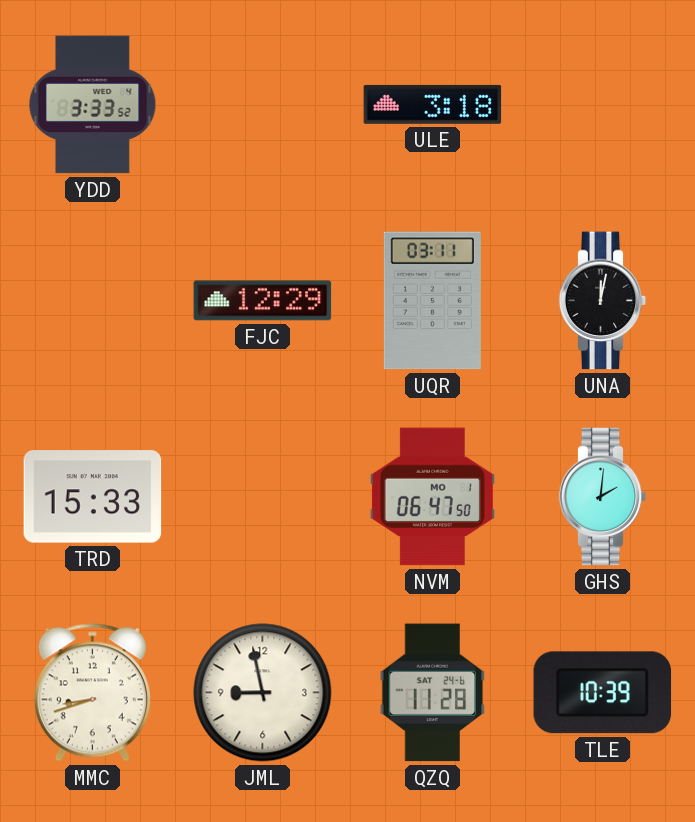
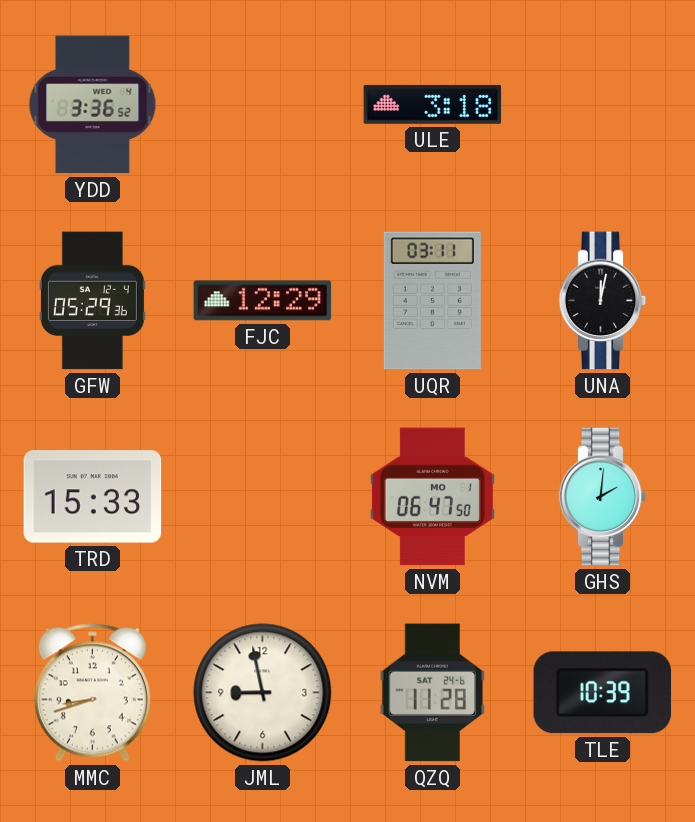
YDD: 3:33 -> 3:36 (93, 105)
GFW: none -> 05:29 (92, 301)
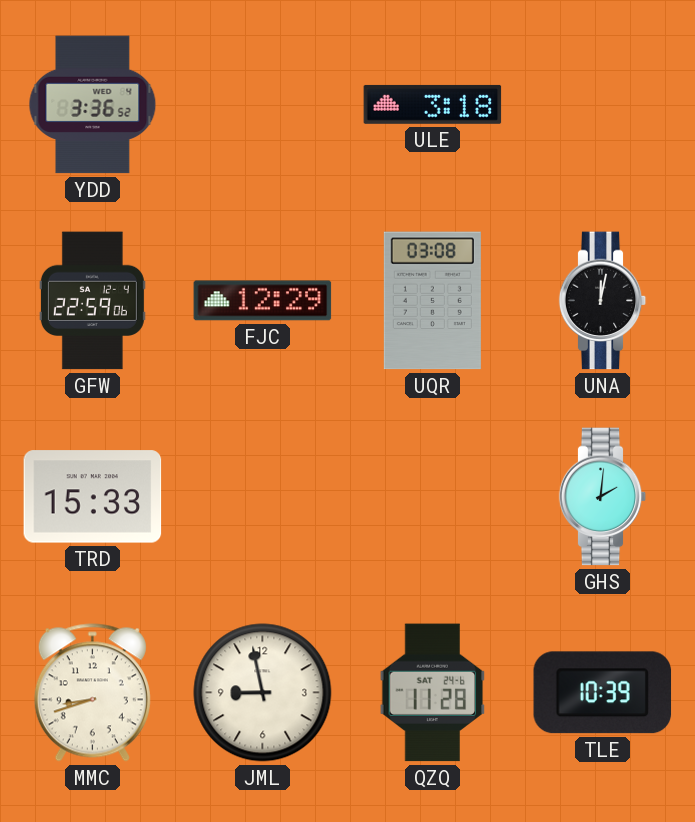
GFW: 05:29 -> 22:59 (92, 301)
UQR: 03:11 -> 03:08 (432, 301)
NVM: 06:47 -> none (432, 497)
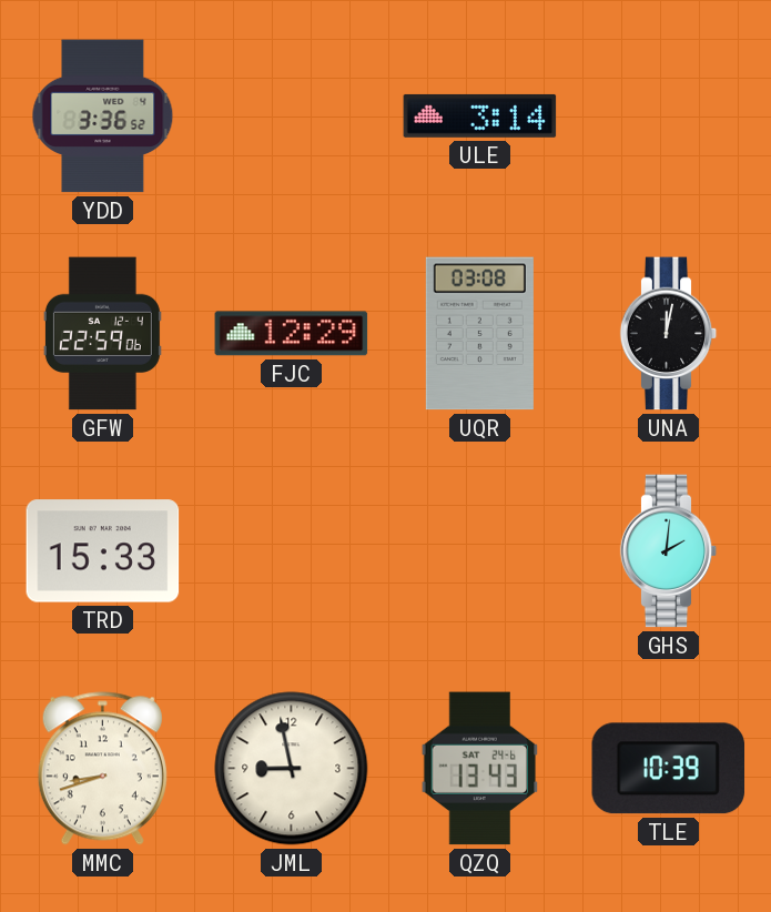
ULE: 3:18 -> 3:14 (480, 115)
QZQ: 11:28 -> 13:43 (480, 769)
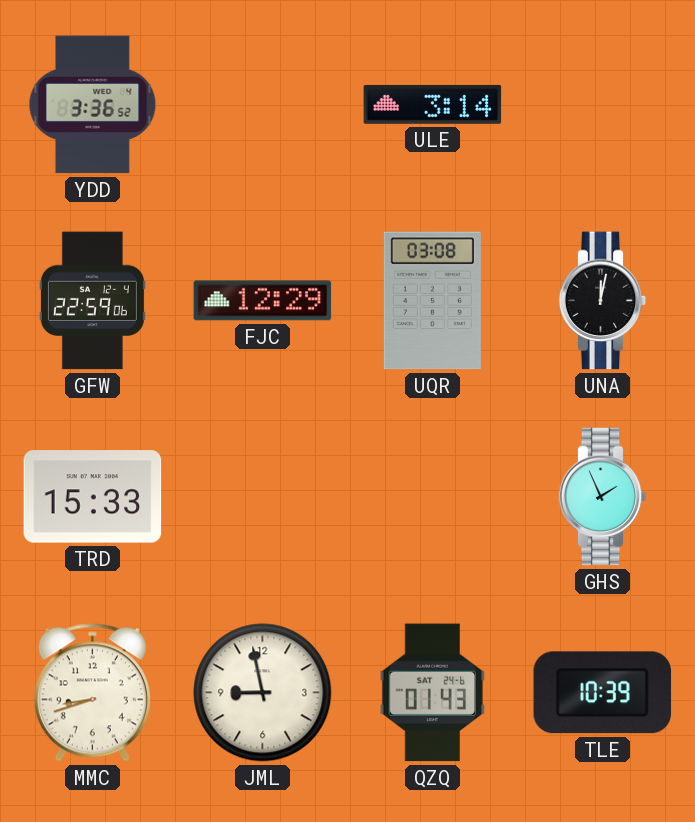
GHS: 2:01 -> 1:56 (603, 497)
QZQ: 13:43 -> 01:43 (433, 693)
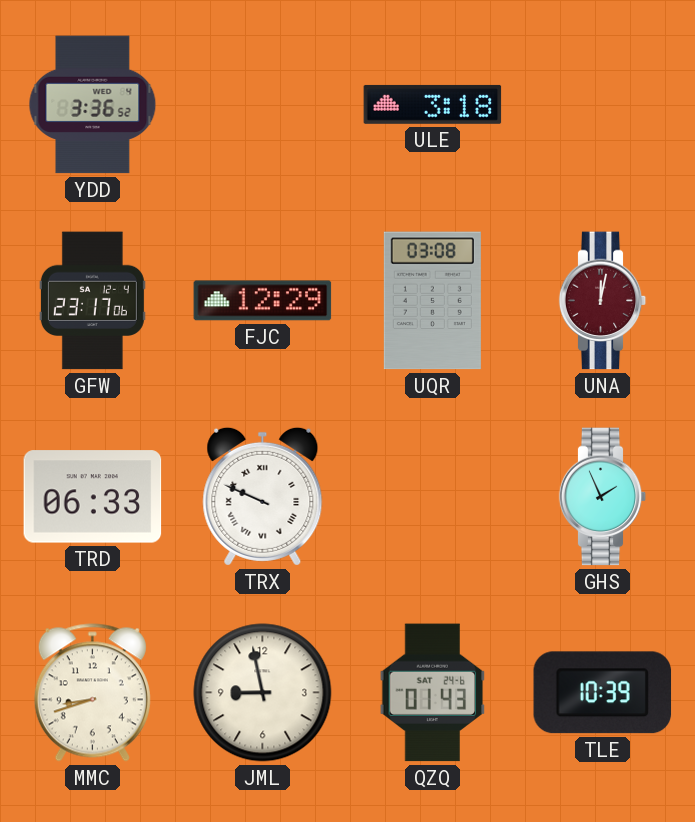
ULE: 3:14 -> 3:18 (433, 104)
GFW: 22:59 -> 23:17 (92, 301)
UNA dial: black -> burgundy (603, 301)
TRD: 15:33 -> 06:33 (93, 497)
TRX: none -> 9:49 (263, 496)
